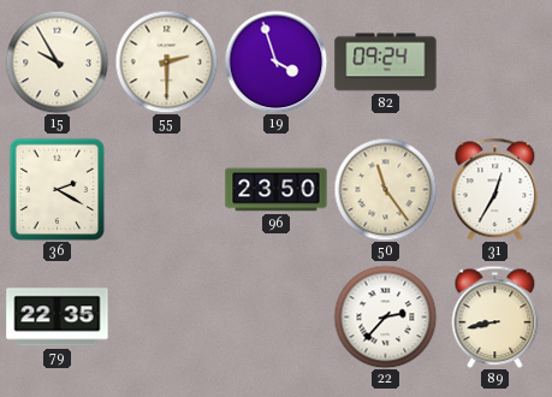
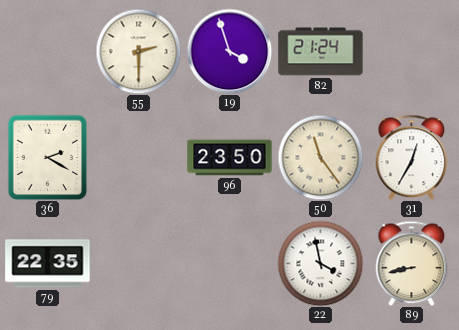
15: 9:55 -> none (57, 61)
82: 09:24 -> 21:24 (321, 52)
22: 2:37 -> 3:58 (320, 263)
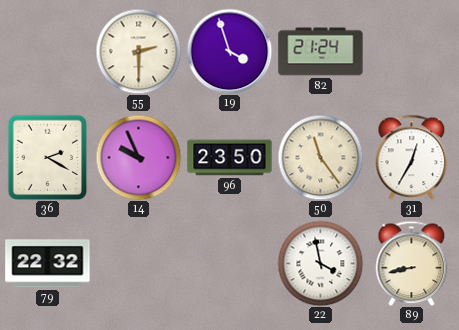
14: none -> 9:56 (138, 157)
79: 22:35 -> 22:32 (48, 264)
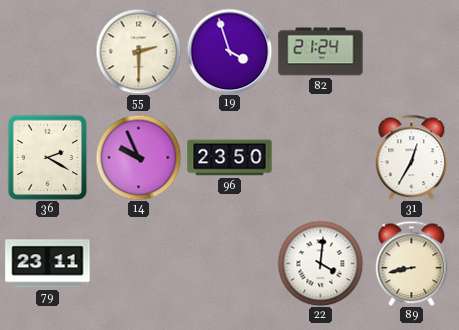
50: 11:24 -> none (320, 157)
79: 22:32 -> 23:11 (48, 264)
22: 3:58 -> 4:01 (320, 263)
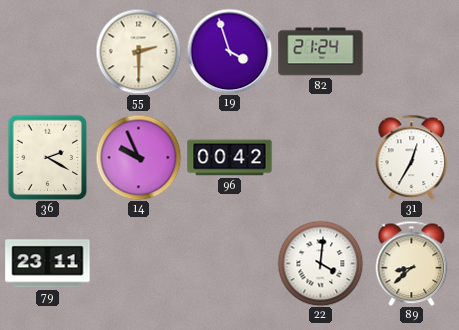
96: 23:50 -> 00:42 (230, 158)
89: 8:43 -> 8:38 (412, 263)
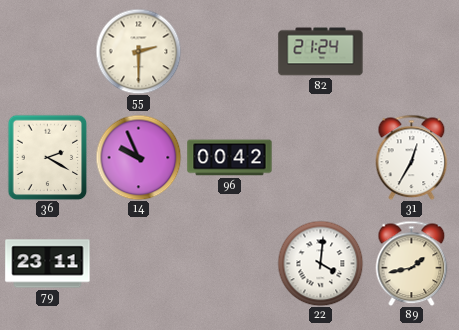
19: 3:57 -> none (229, 51)
89: 8:38 -> 1:43 (412, 263)
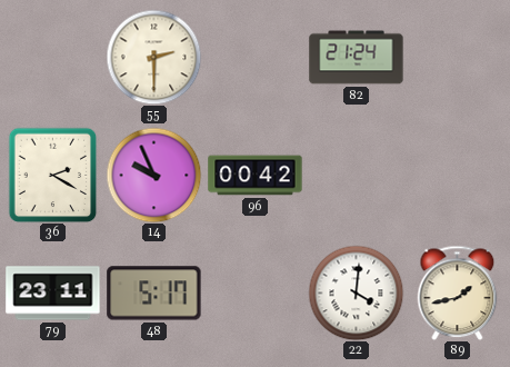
31: 12:35 -> none (412, 157)
48: none -> 5:17 (154, 294)
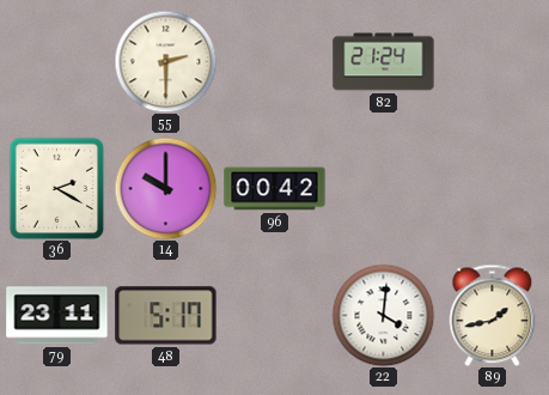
14: 9:56 -> 10:00 (165, 188)
